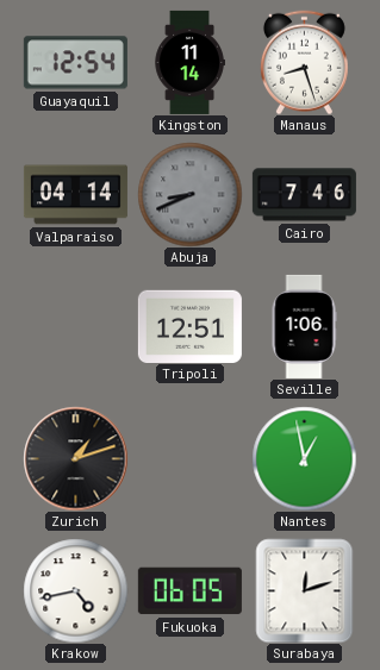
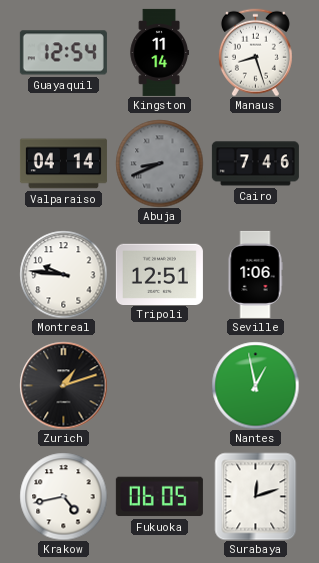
Montreal: none -> 9:46 (63, 274)
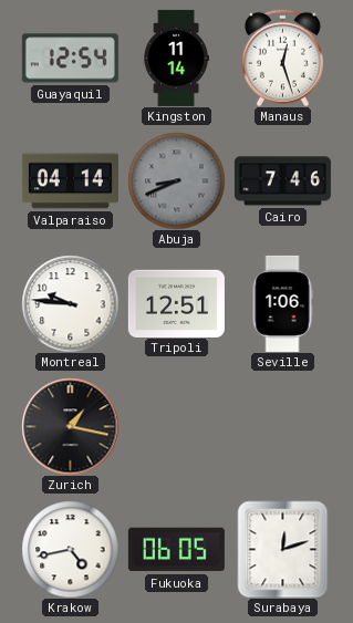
Manaus: 8:27 -> 12:27 (282, 58)
Zurich: 1:12 -> 1:17 (70, 426)
Nantes: 12:58 -> none (255, 385)
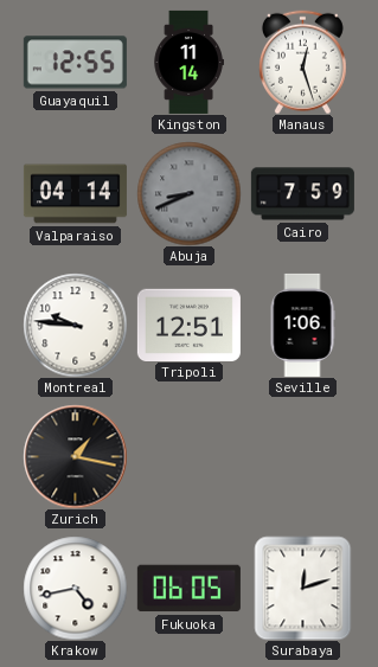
Guayaquil: 12:54 -> 12:55 (75, 63)
Cairo: 7:46 -> 7:59 (302, 194)
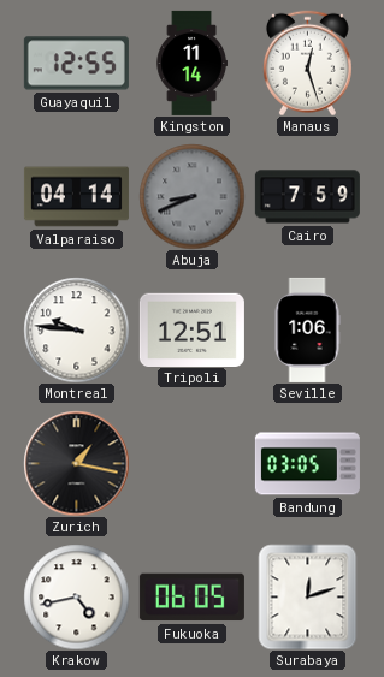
Bandung: none -> 03:05 (307, 464)
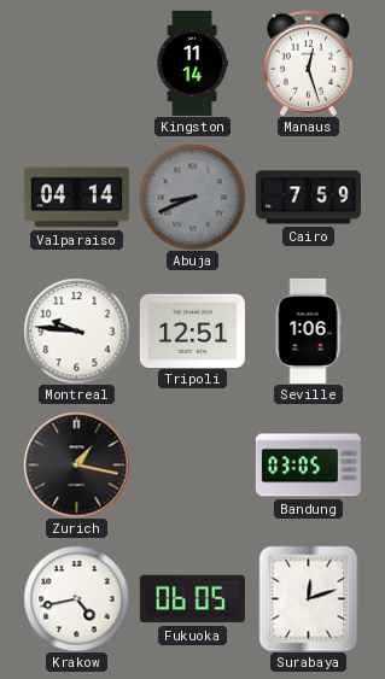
Guayaquil: 12:55 -> none (76, 64)
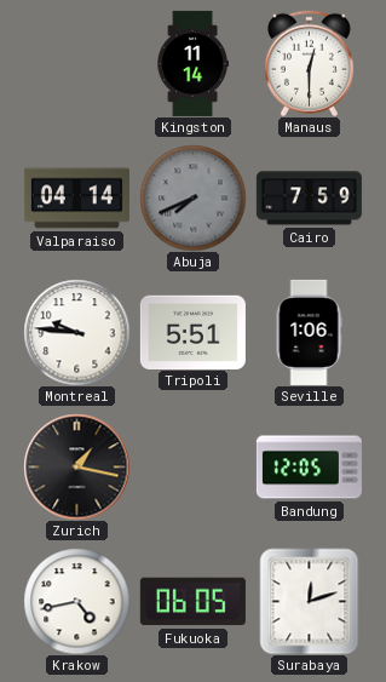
Manaus: 12:27 -> 12:30 (309, 63)
Abuja: 8:41 -> 7:41 (192, 197)
Tripoli: 12:51 -> 5:51 (192, 332)
Bandung: 03:05 -> 12:05 (309, 468)
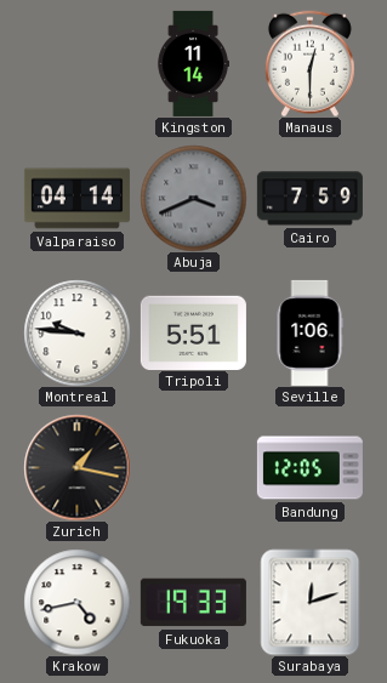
Abuja: 7:41 -> 3:41 (193, 198)
Fukuoka: 06:05 -> 19:33 (193, 603)
